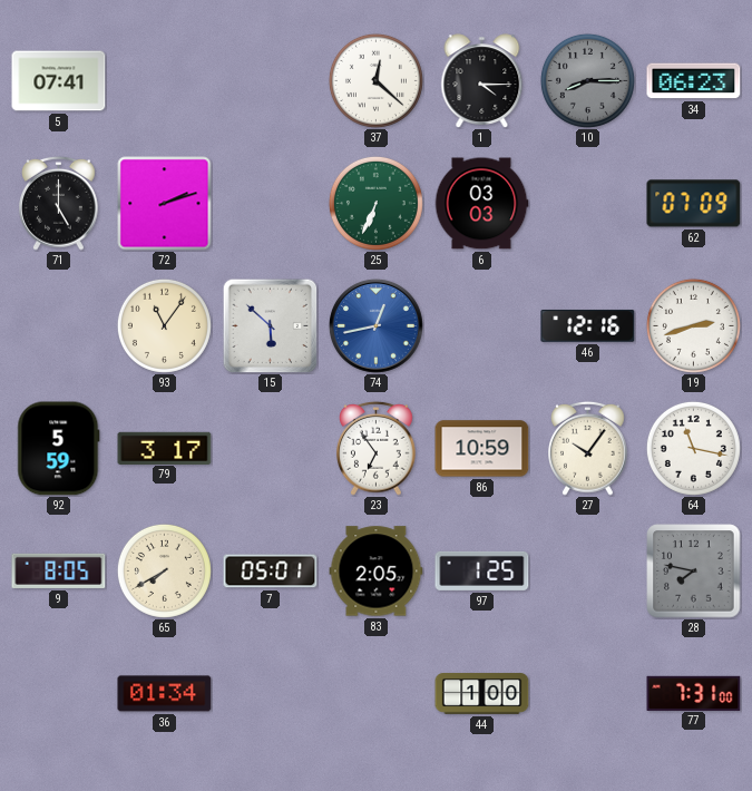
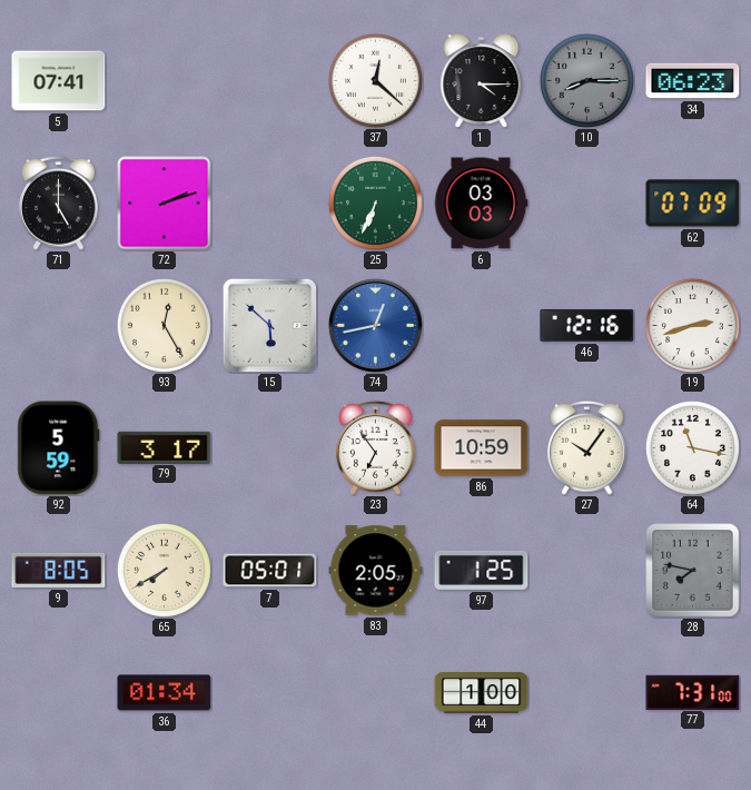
93: 11:06 -> 12:25 (164, 325)
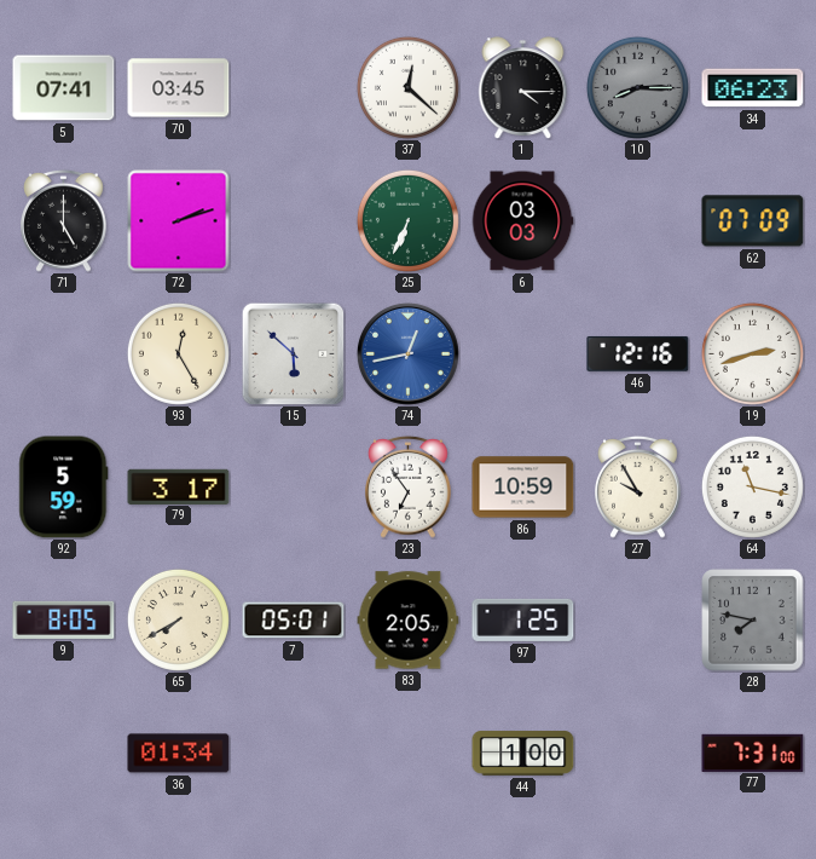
70: none -> 03:45 (179, 88)
27: 10:06 -> 9:55 (638, 486)
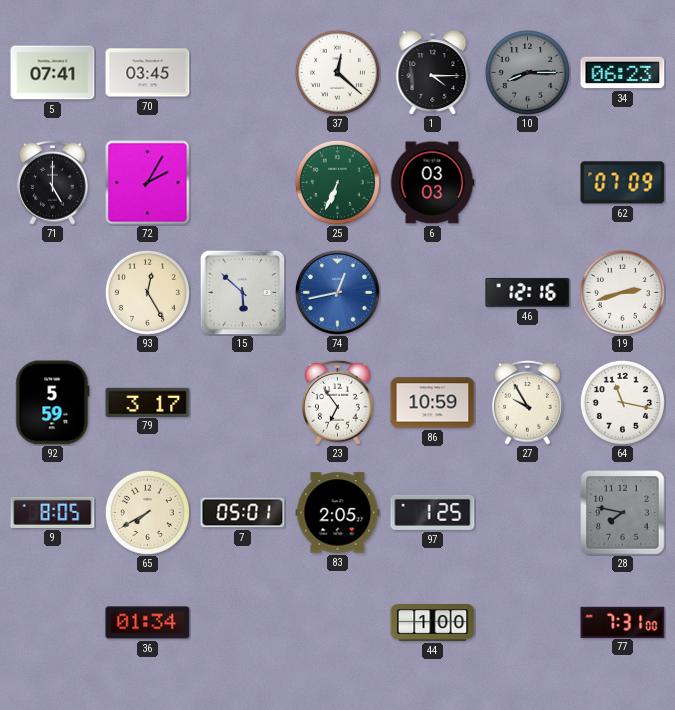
72: 2:12 -> 2:05 (148, 183)
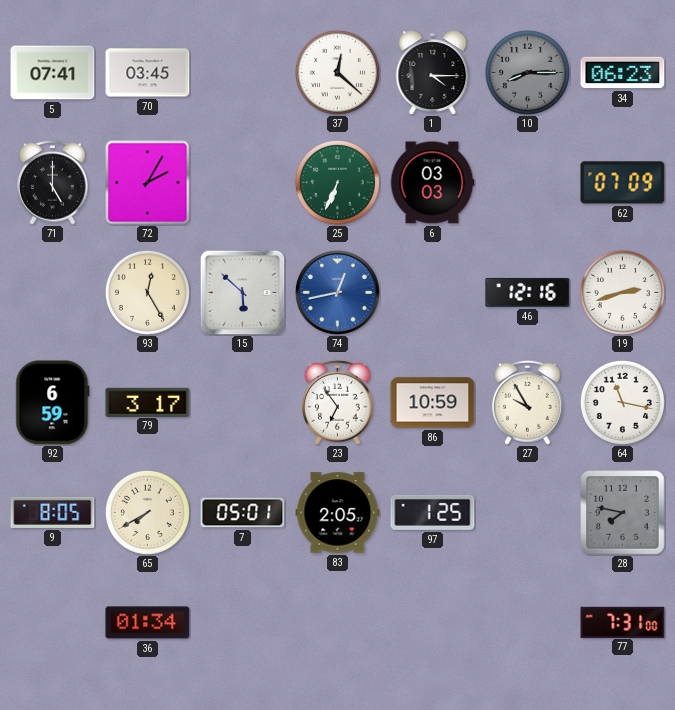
92: 5:59 -> 6:59 (53, 403)
44: 1:00 -> none (433, 623)
